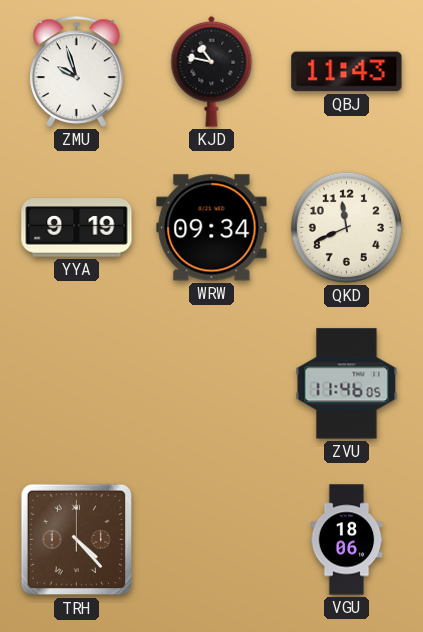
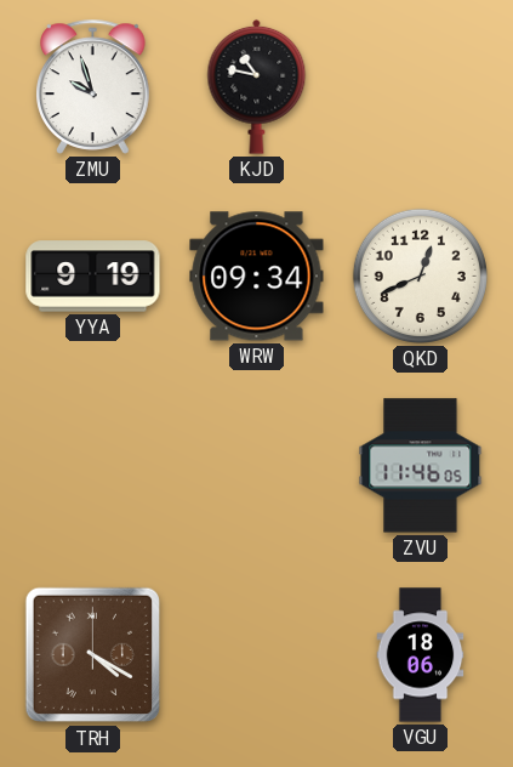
QBJ: 11:43 -> none (347, 72)
QKD: 11:41 -> 12:41 (420, 275)
TRH: 4:23 -> 4:20 (93, 655)
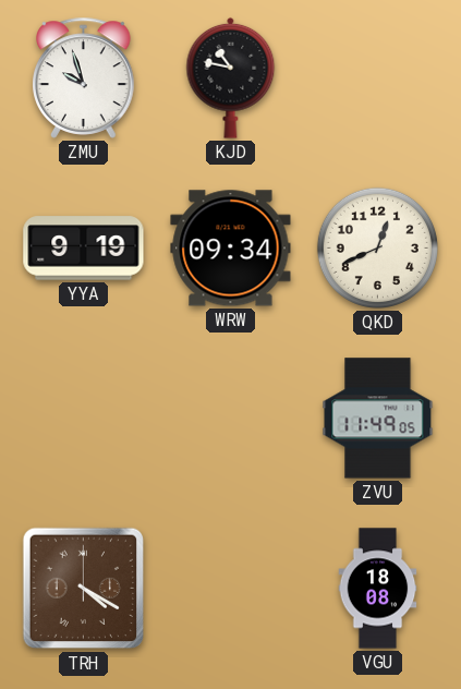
ZVU: 11:46 -> 11:49 (378, 419)
VGU: 18:06 -> 18:08 (378, 589)
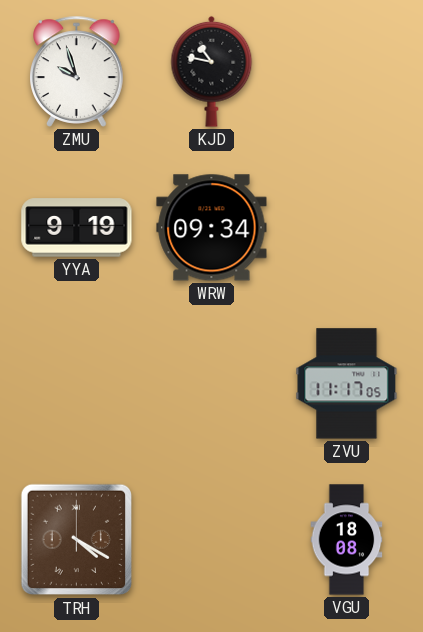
QKD: 12:41 -> none (377, 247)
ZVU: 11:49 -> 11:17 (347, 384)
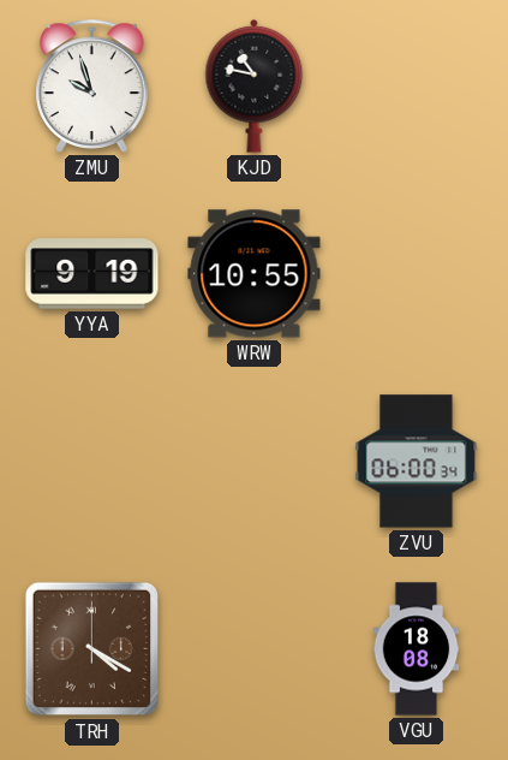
WRW: 09:34 -> 10:55 (255, 274)
ZVU: 11:17 -> 06:00 (417, 462)
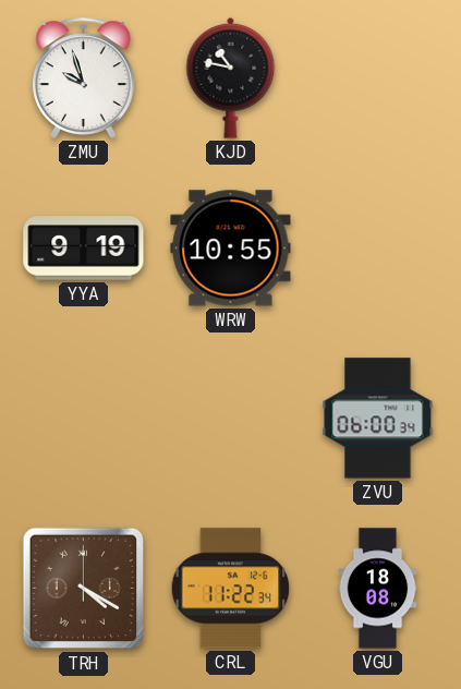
CRL: none -> 11:22 (231, 589)
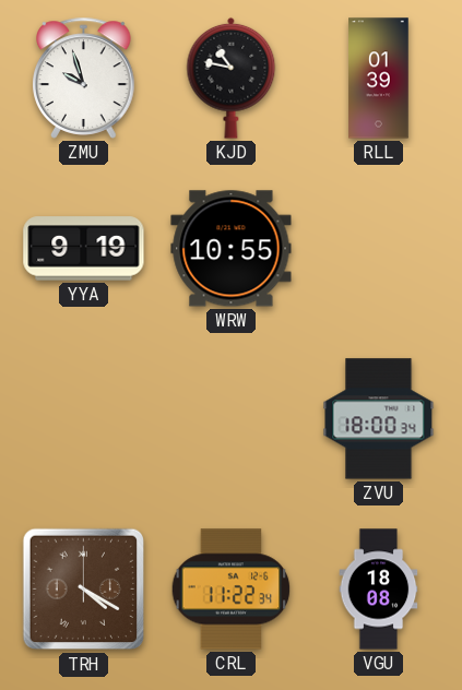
RLL: none -> 01:39 (379, 79)
ZVU: 06:00 -> 18:00 (379, 419)
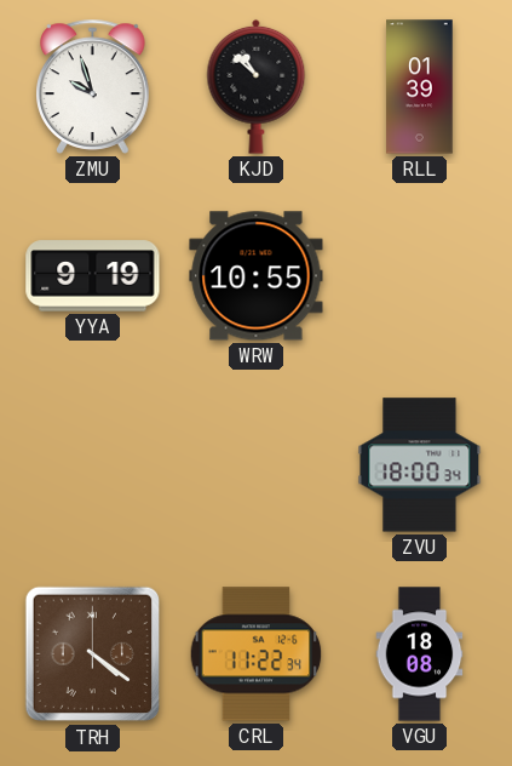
KJD: 10:47 -> 10:52 (257, 86)
TRH: 4:20 -> 4:21 (93, 654)
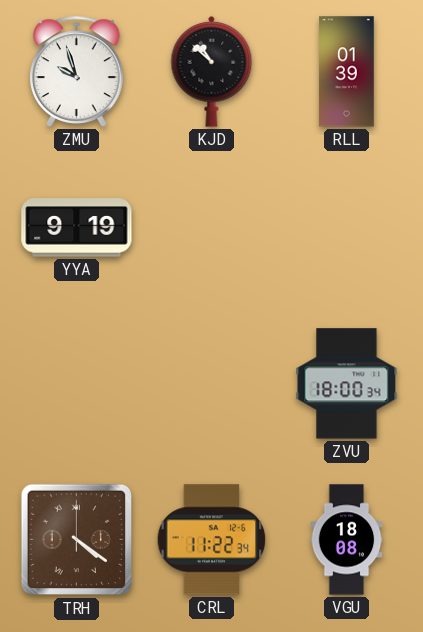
WRW: 10:55 -> none (257, 276)
